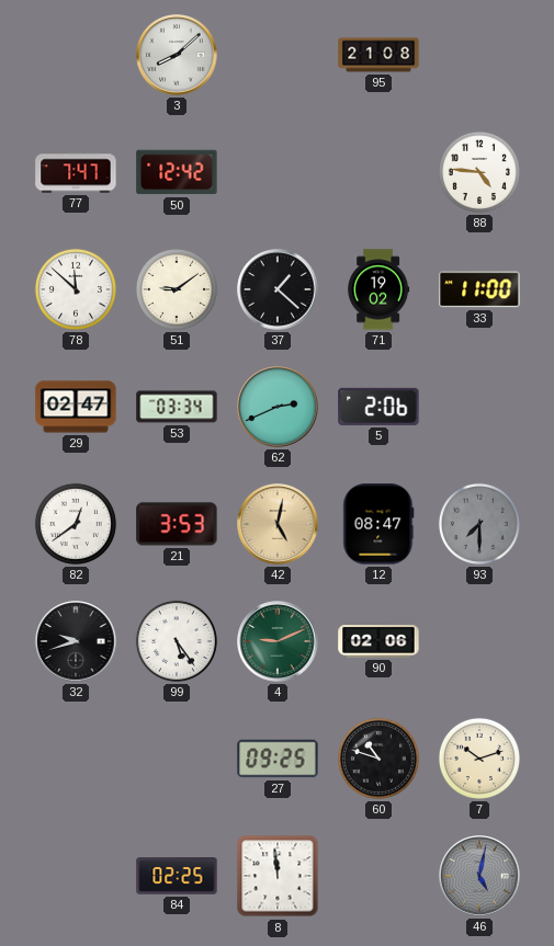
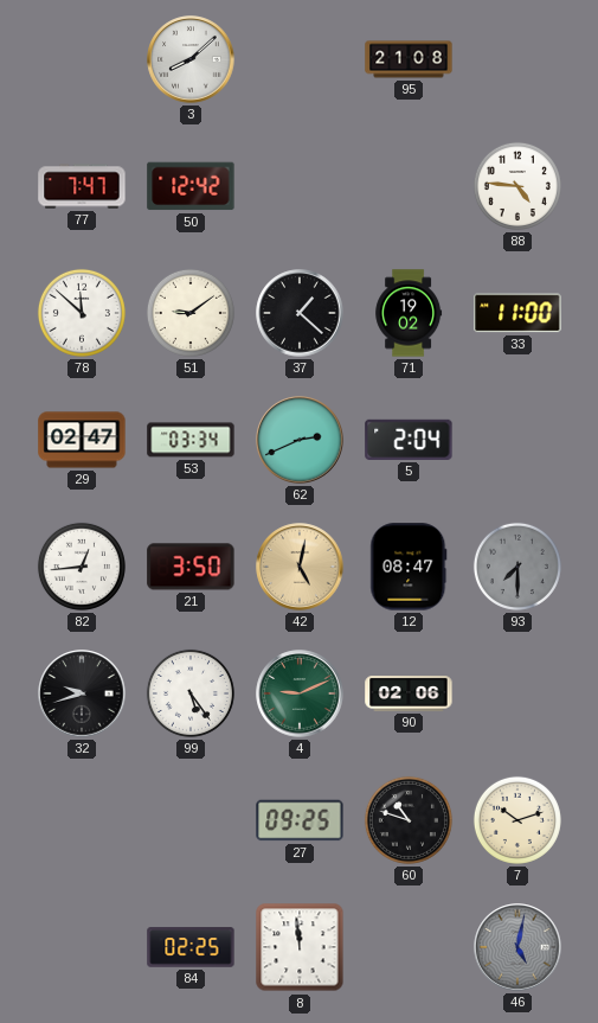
5: 2:06 -> 2:04 (409, 440)
82: 12:39 -> 12:44 (82, 567)
21: 3:53 -> 3:50 (191, 567)
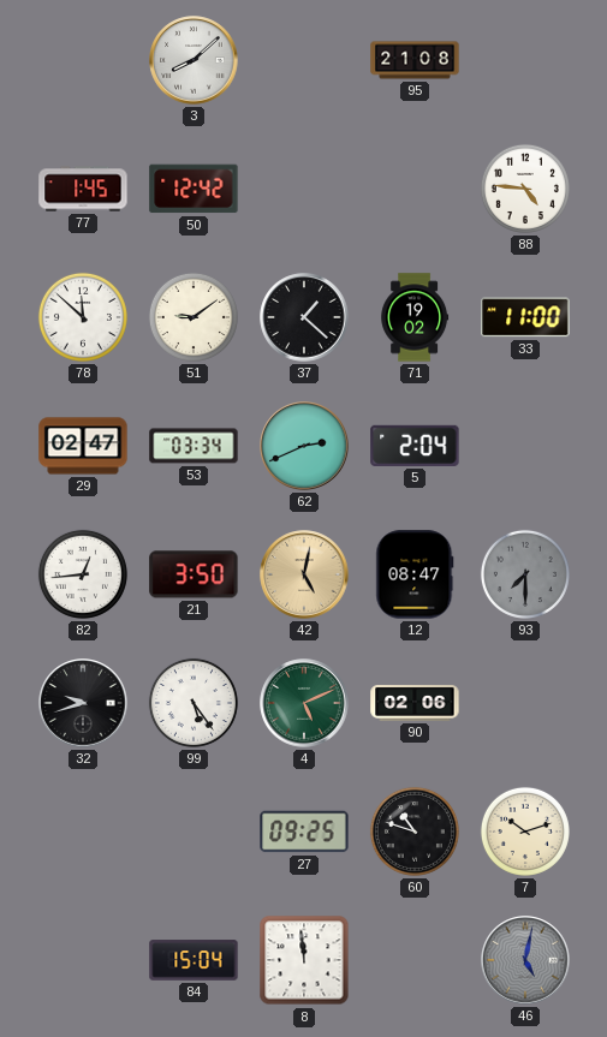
77: 7:47 -> 1:45 (83, 189)
4: 9:11 -> 5:11 (304, 703)
84: 02:25 -> 15:04 (194, 960)
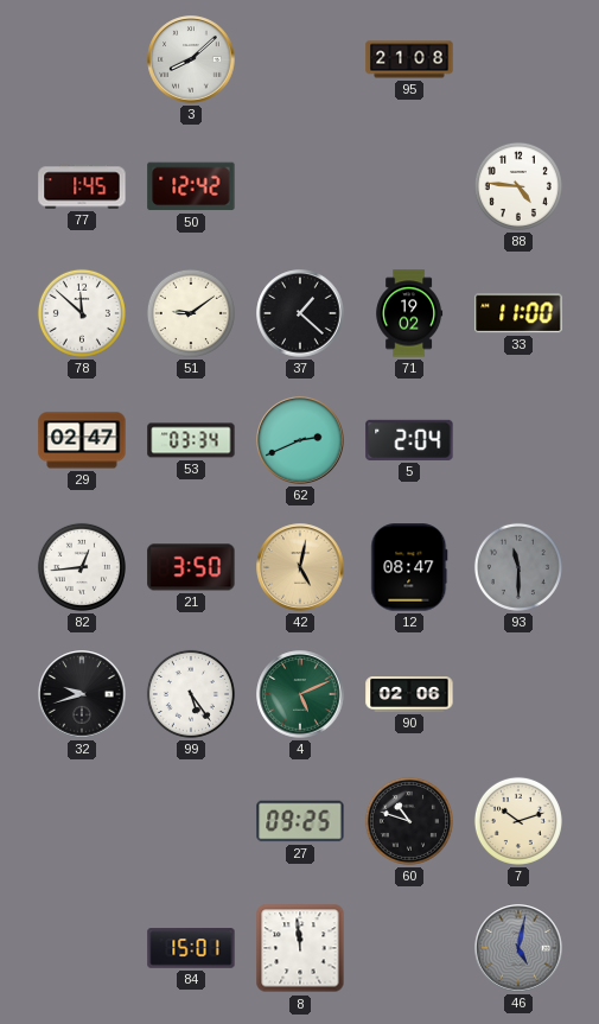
93: 7:30 -> 11:30 (518, 567)
84: 15:04 -> 15:01 (191, 948)
